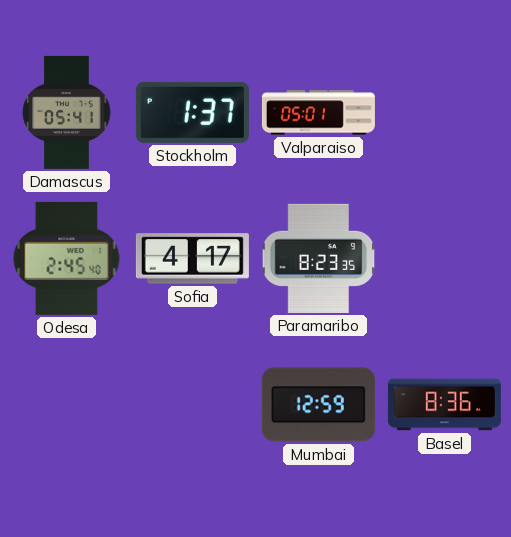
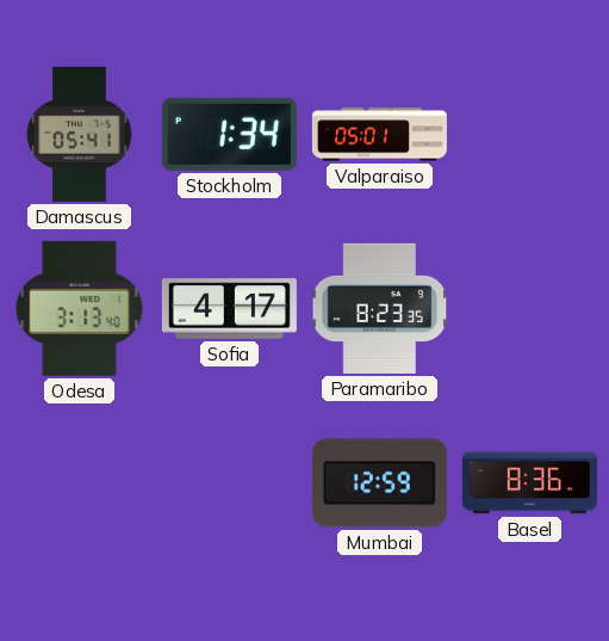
Stockholm: 1:37 -> 1:34 (229, 134)
Odesa: 2:45 -> 3:13 (80, 308)
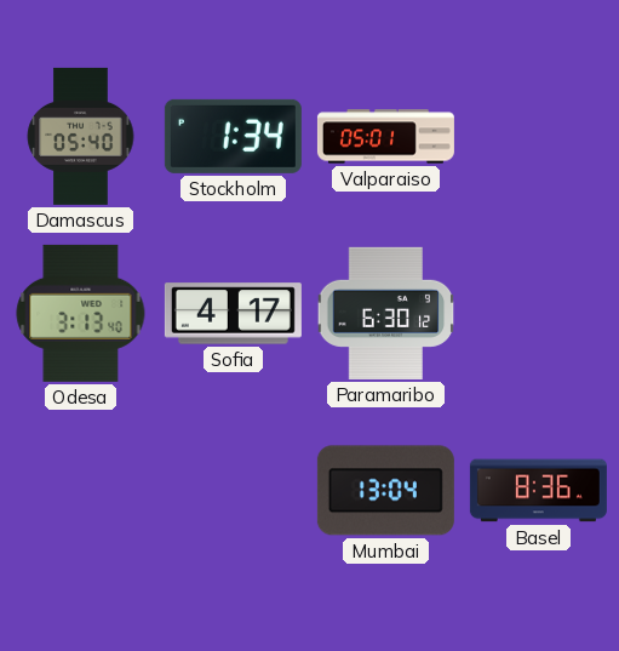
Damascus: 05:41 -> 05:40 (81, 136)
Paramaribo: 8:23 -> 6:30 (386, 313)
Mumbai: 12:59 -> 13:04 (385, 491)
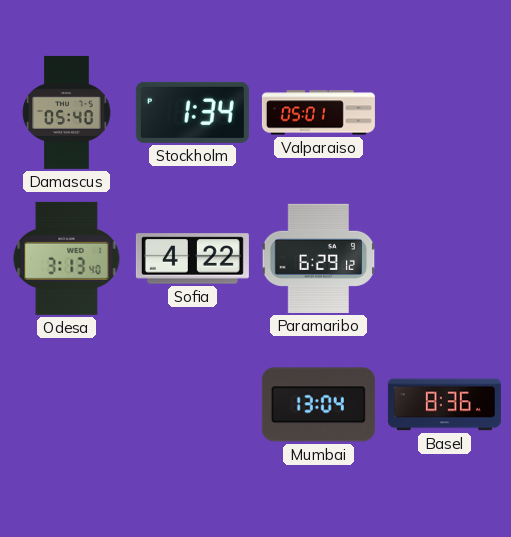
Sofia: 4:17 -> 4:22 (192, 259)
Paramaribo: 6:30 -> 6:29 (319, 258)
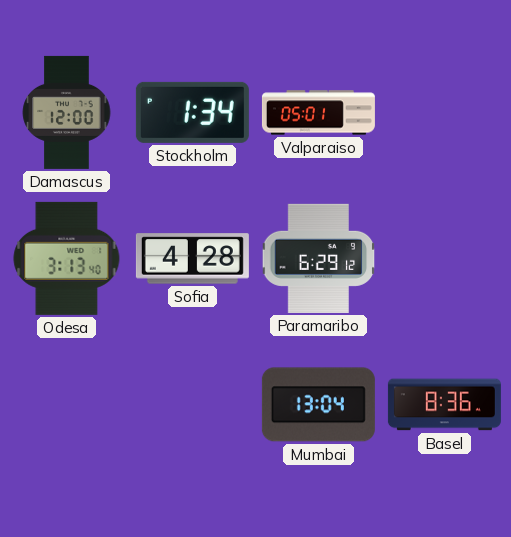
Damascus: 05:40 -> 12:00 (67, 112)
Sofia: 4:22 -> 4:28 (192, 259)
